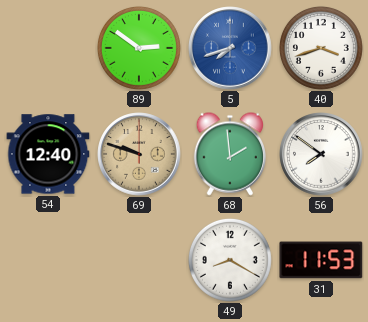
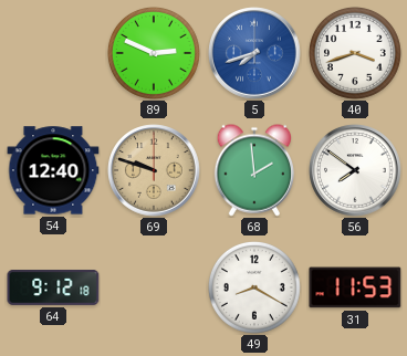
89: 2:51 -> 2:49 (154, 53)
64: none -> 9:12 (53, 287)
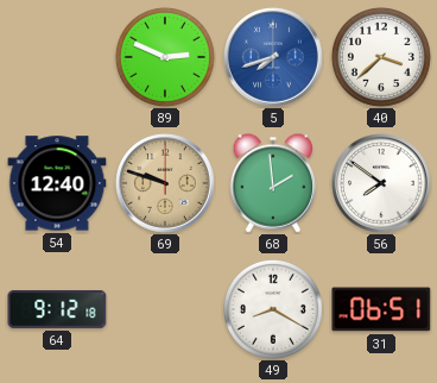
40: 3:42 -> 3:38 (381, 57)
31: 11:53 -> 06:51 (381, 309)
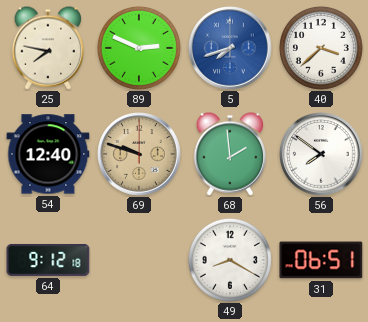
25: none -> 7:47 (48, 48)
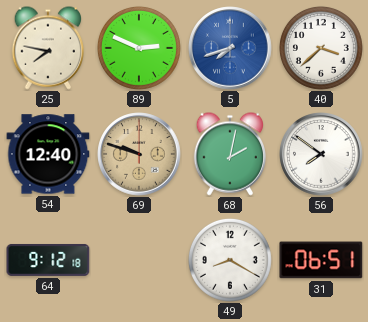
68: 1:59 -> 2:02 (230, 154)
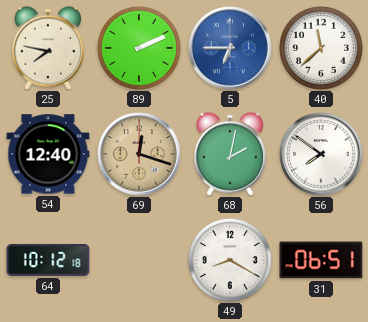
89: 2:49 -> 2:11 (139, 48)
5: 7:42 -> 6:45 (230, 48)
40: 3:38 -> 11:38 (321, 48)
69: 9:48 -> 12:18 (139, 154)
64: 9:12 -> 10:12 (48, 260)
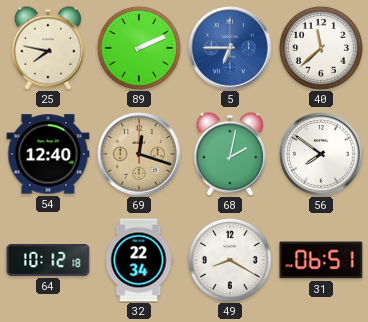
32: none -> 22:34 (139, 260)
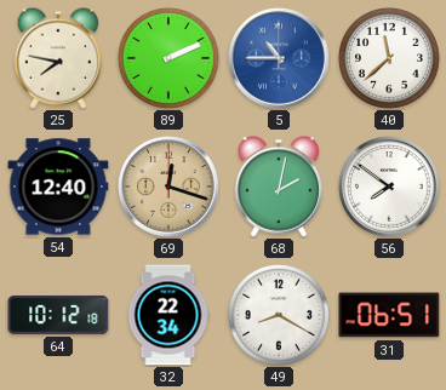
5: 6:45 -> 10:45 (279, 58)
